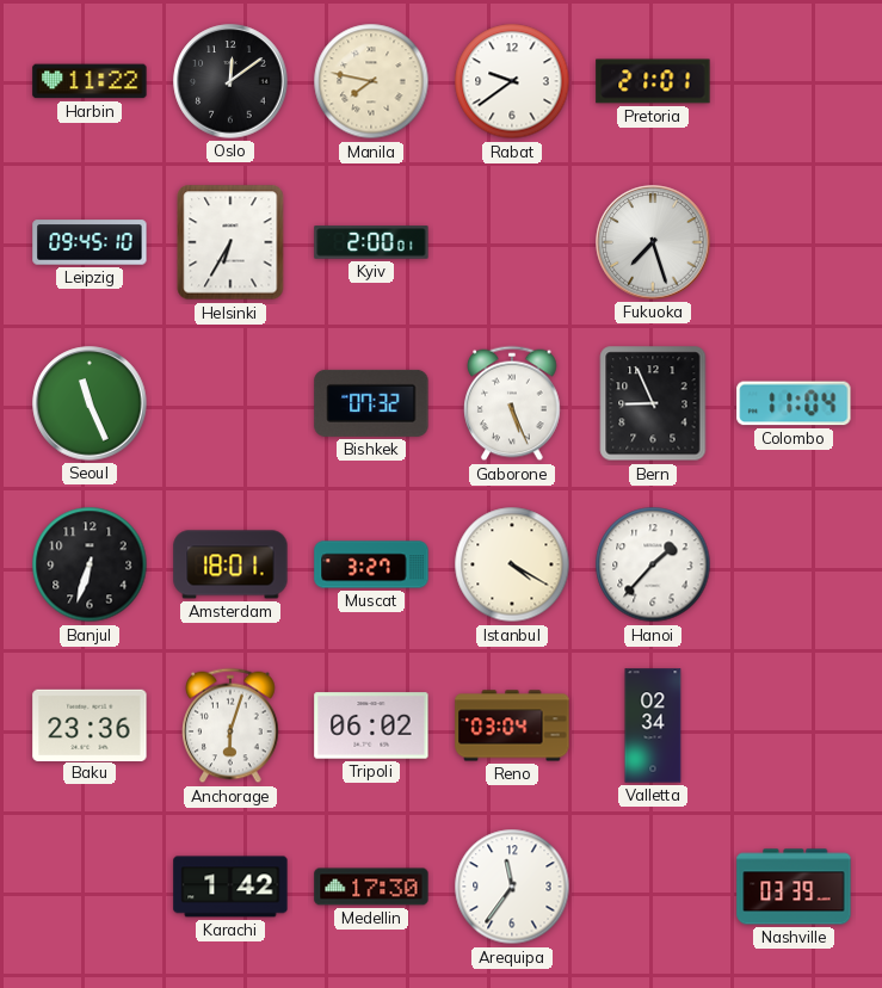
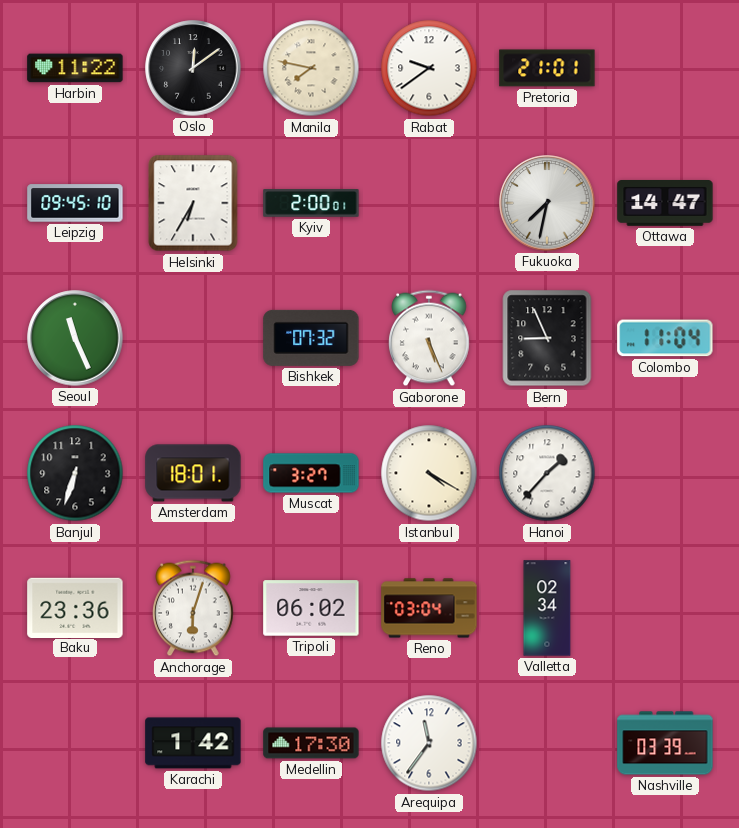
Fukuoka: 7:27 -> 7:32 (547, 203)
Ottawa: none -> 14:47 (665, 204)
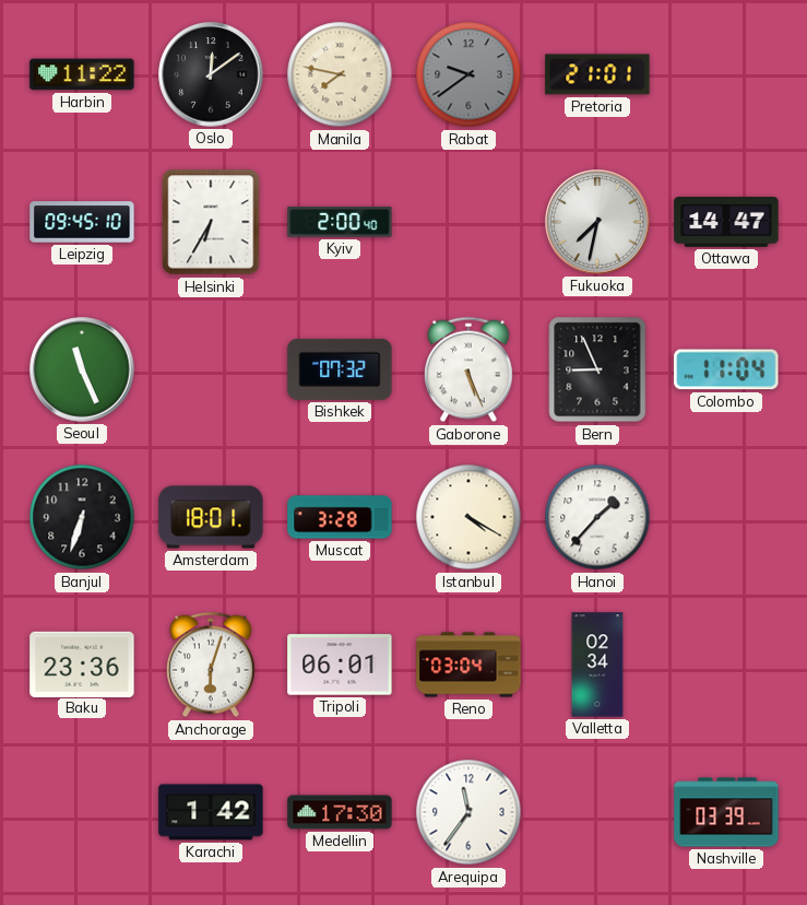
Rabat dial: white -> grey (468, 74)
Kyiv: 2:00:01 -> 2:00:40 (340, 222)
Muscat: 3:27 -> 3:28 (340, 517)
Tripoli: 06:02 -> 06:01 (340, 665)
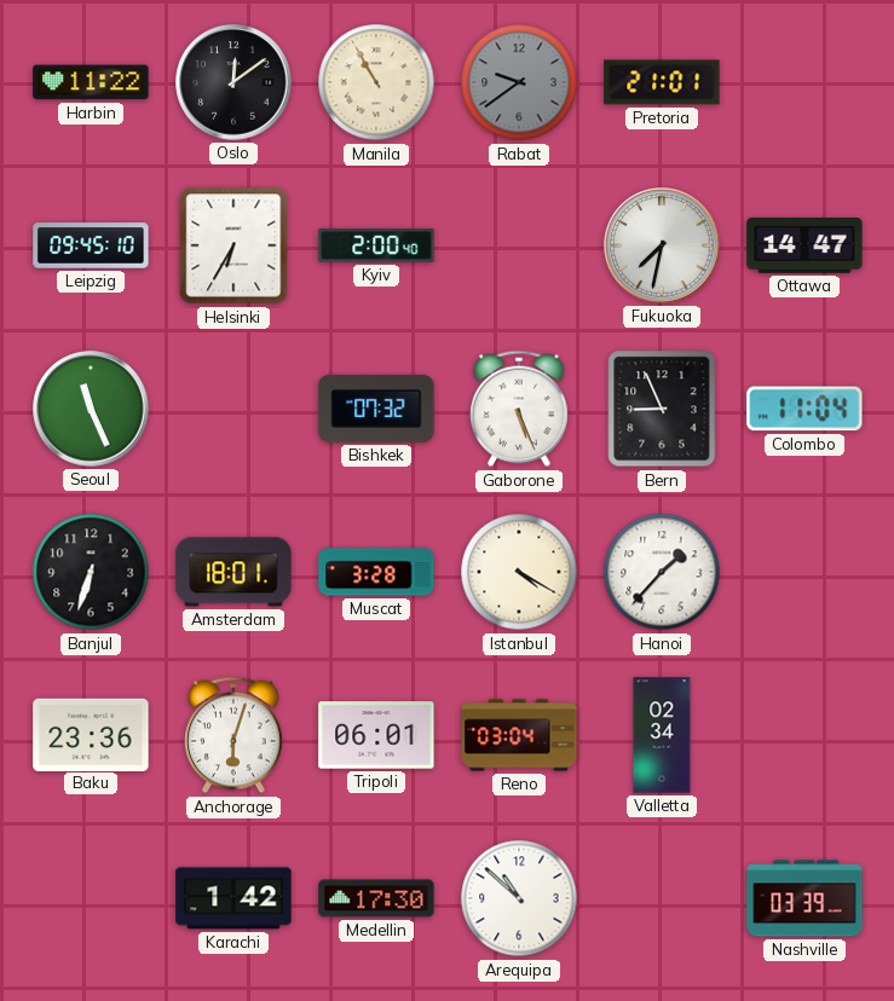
Manila: 7:47 -> 10:55 (376, 82)
Arequipa: 11:36 -> 10:52 (519, 898)
